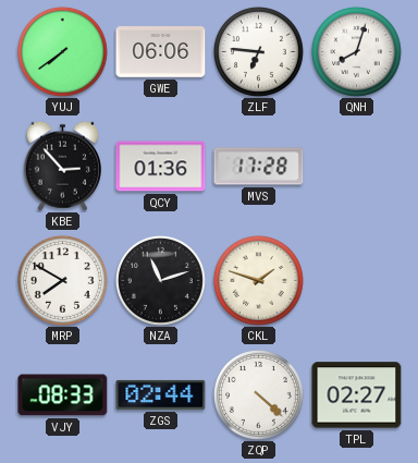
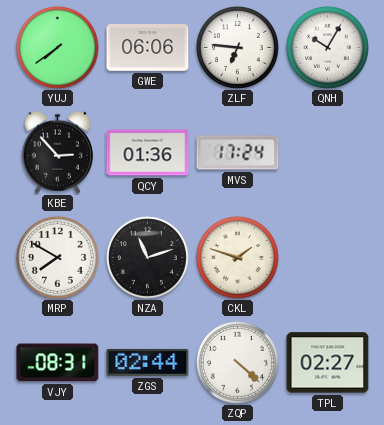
QNH: 8:03 -> 10:05 (327, 47)
MVS: 17:28 -> 17:24 (238, 153)
VJY: 08:33 -> 08:31 (58, 363)
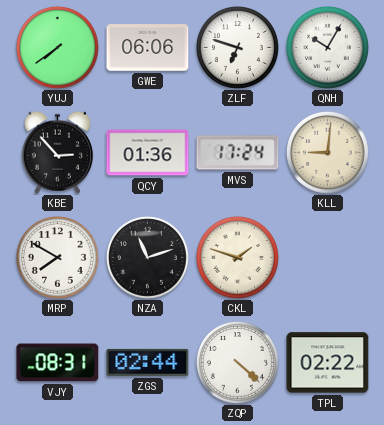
ZLF: 6:46 -> 6:48 (237, 47)
KLL: none -> 9:01 (327, 152)
TPL: 02:27 -> 02:22 (328, 363)
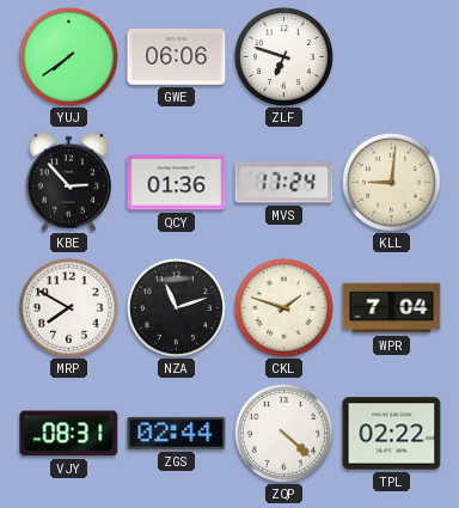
QNH: 10:05 -> none (327, 47)
WPR: none -> 7:04 (392, 308)
